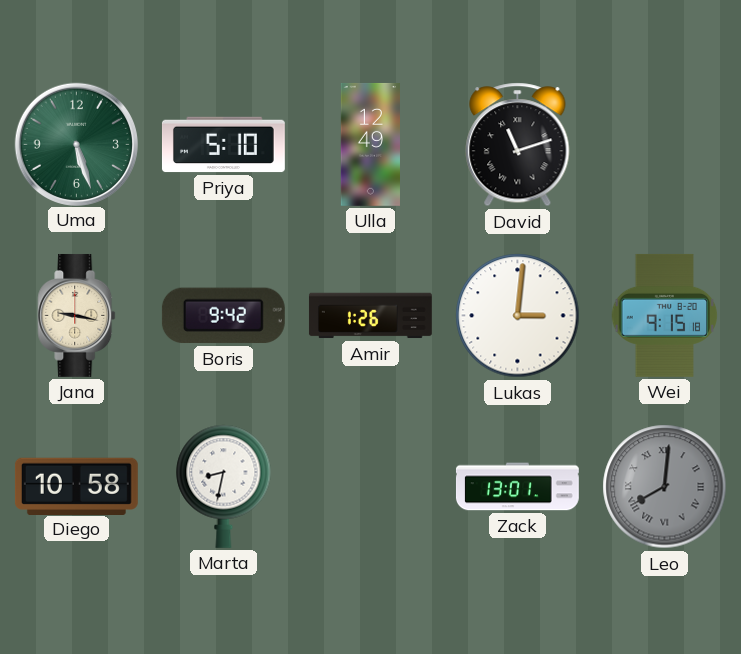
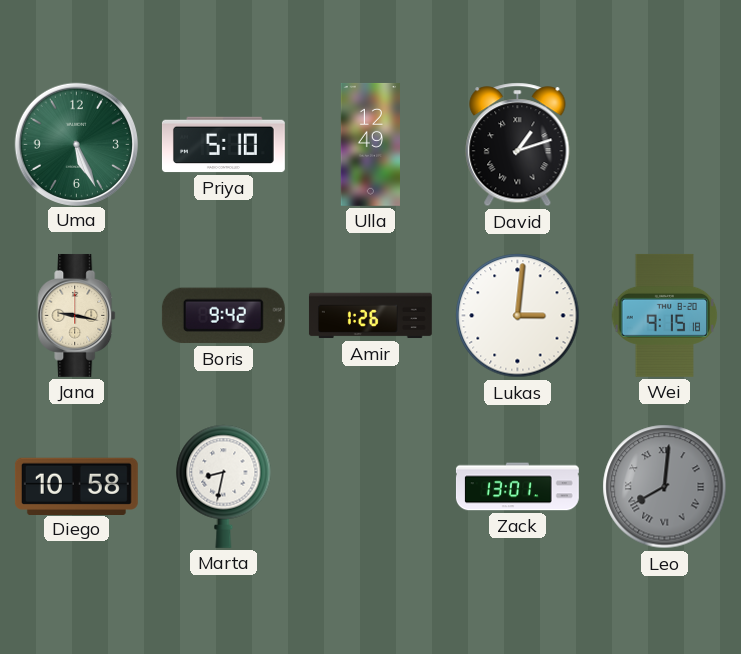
Uma: 5:27 -> 5:26 (76, 144)
David: 11:12 -> 1:12 (518, 145)
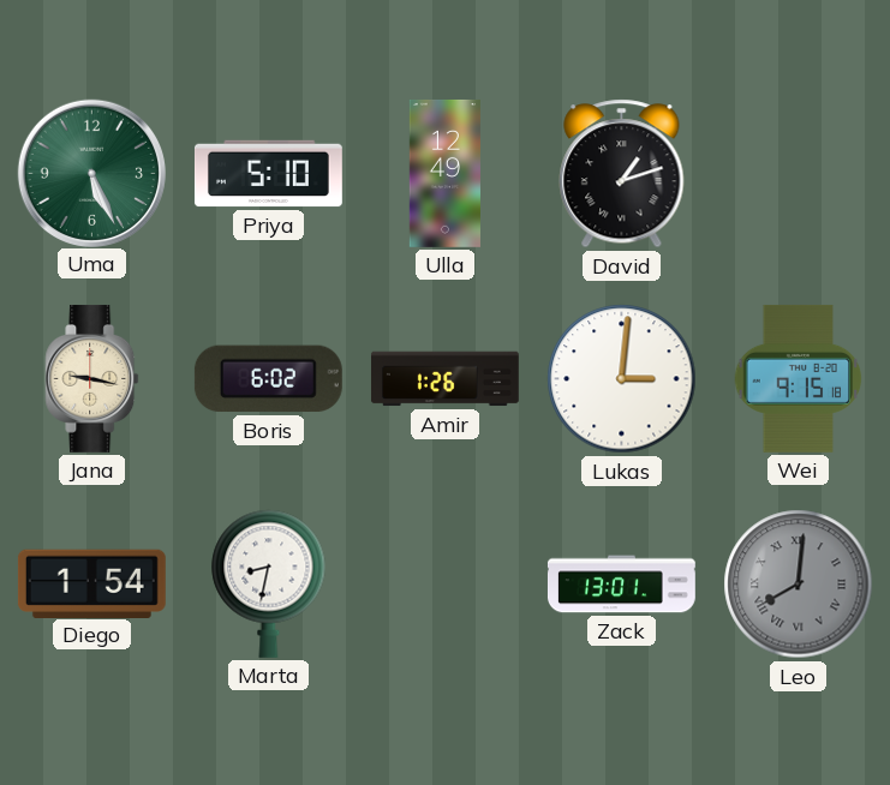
Boris: 9:42 -> 6:02 (268, 379)
Diego: 10:58 -> 1:54 (91, 583)
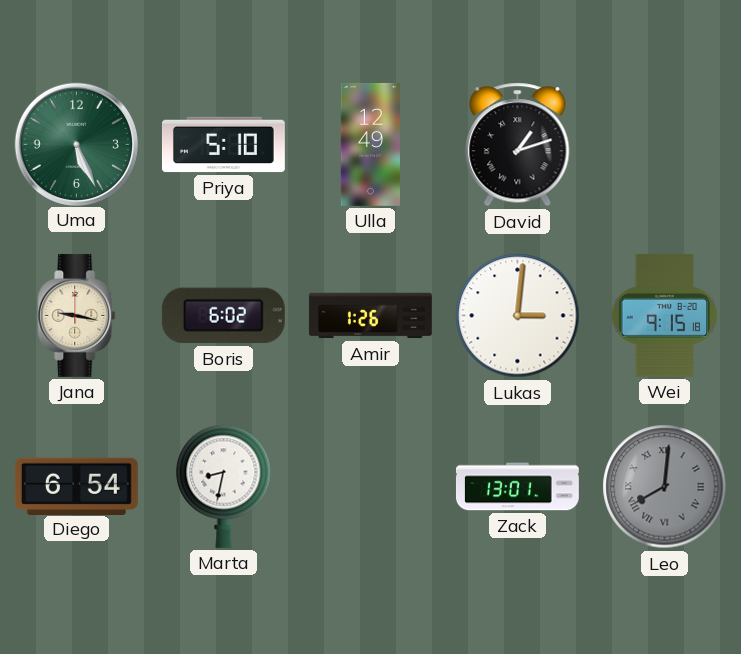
Diego: 1:54 -> 6:54 (76, 486)
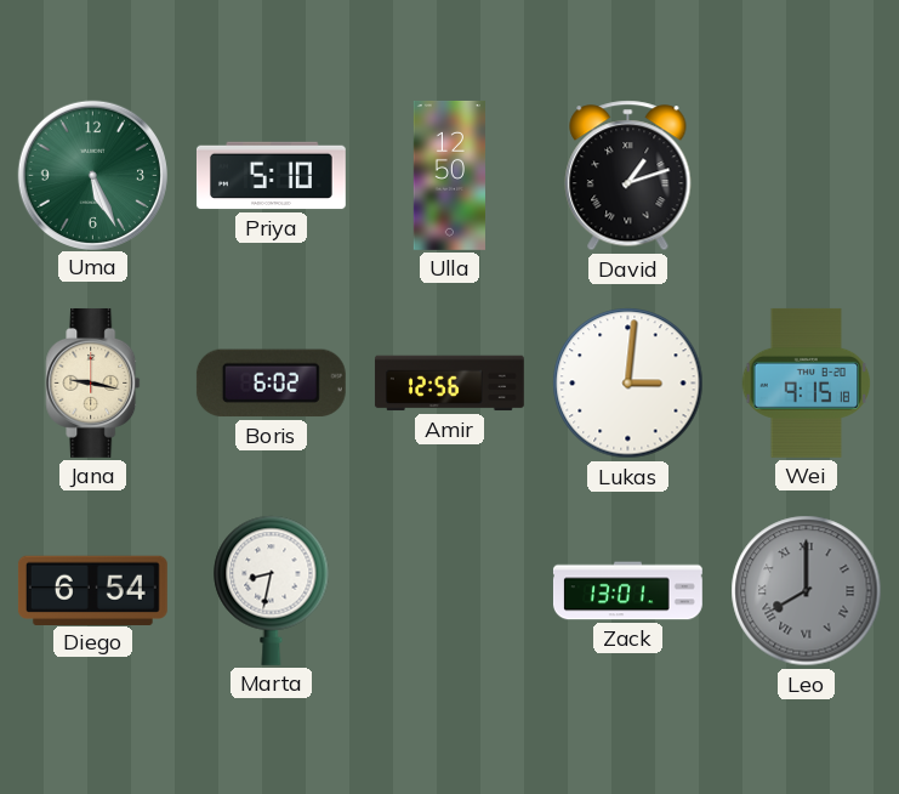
Ulla: 12:49 -> 12:50 (449, 175)
Amir: 1:26 -> 12:56 (449, 384)
Leo: 8:01 -> 8:00 (807, 591)
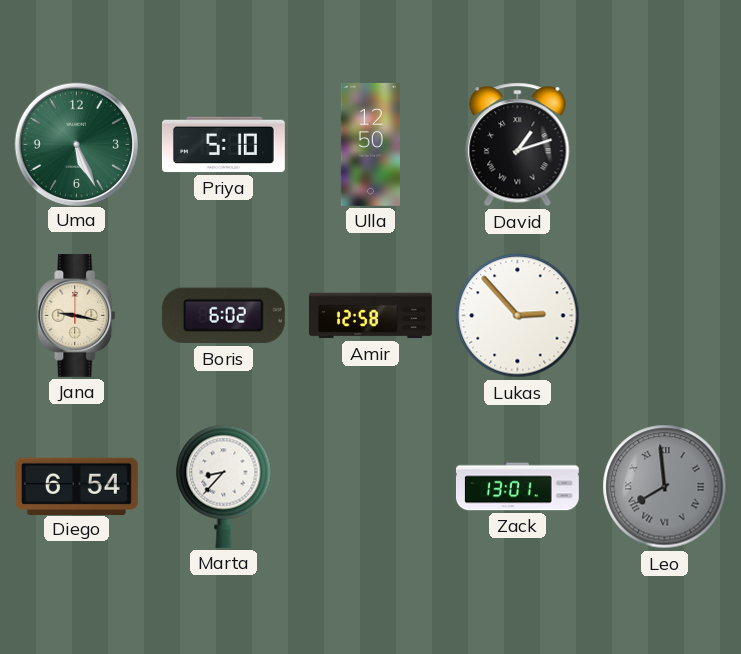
Amir: 12:56 -> 12:58 (370, 316)
Lukas: 3:01 -> 2:53 (518, 316)
Wei: 9:15 -> none (807, 382)
Marta: 8:32 -> 8:37 (224, 486)
Leo: 8:00 -> 7:59 (665, 487)
